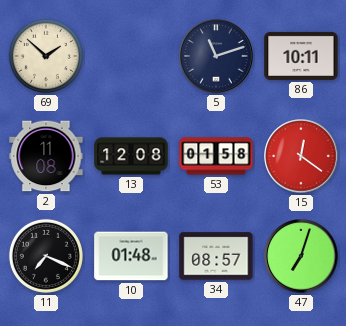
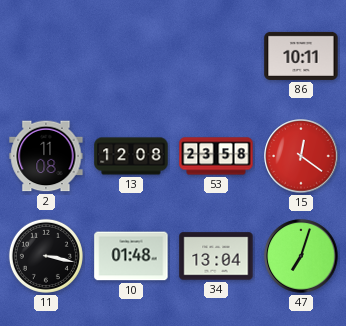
69: 1:52 -> none (46, 56)
5: 11:12 -> none (216, 56)
53: 01:58 -> 23:58 (216, 156)
11: 7:19 -> 3:17 (46, 256)
34: 08:57 -> 13:04 (216, 256)
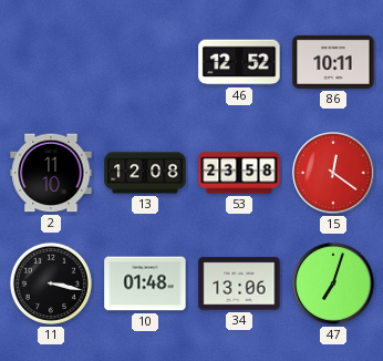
46: none -> 12:52 (239, 62)
2: 11:08 -> 11:10 (51, 173)
34: 13:04 -> 13:06 (239, 283)
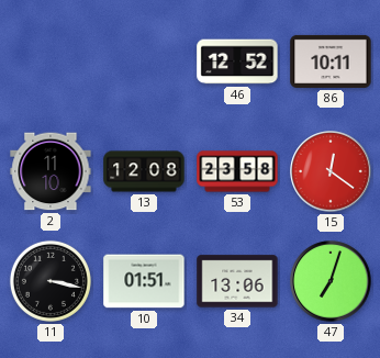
10: 01:48 -> 01:51 (144, 281)
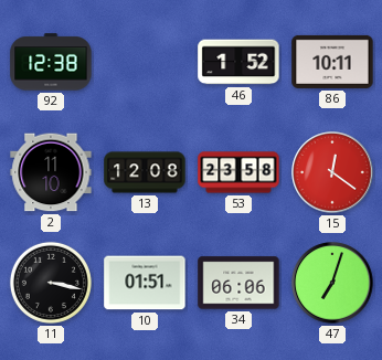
92: none -> 12:38 (51, 62)
46: 12:52 -> 1:52 (238, 62)
34: 13:06 -> 06:06 (238, 283)
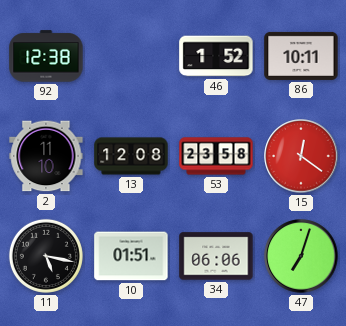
11: 3:17 -> 5:17 (46, 256)
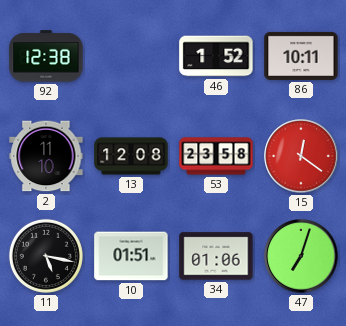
34: 06:06 -> 01:06 (216, 256)
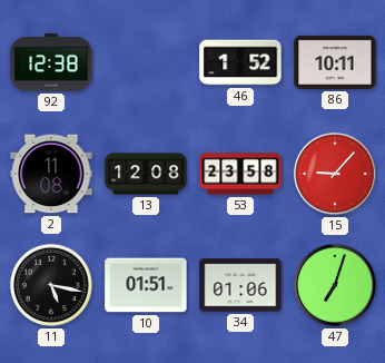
2: 11:10 -> 11:08 (51, 174)
15: 12:21 -> 9:07 (335, 174)
